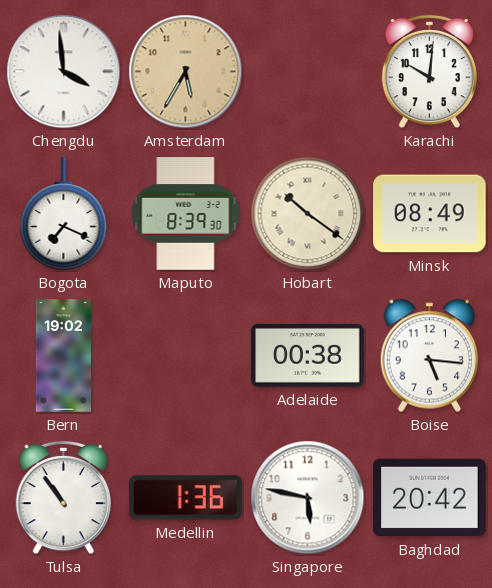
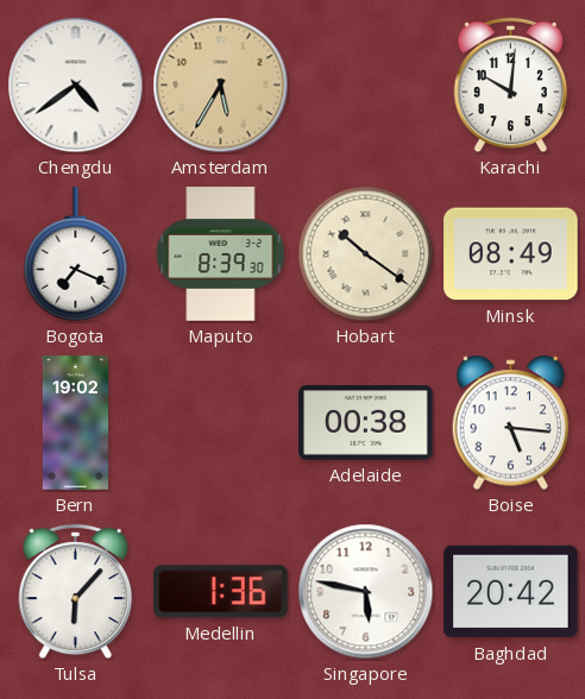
Chengdu: 3:59 -> 4:39 (76, 86)
Tulsa: 10:54 -> 6:07 (76, 592)
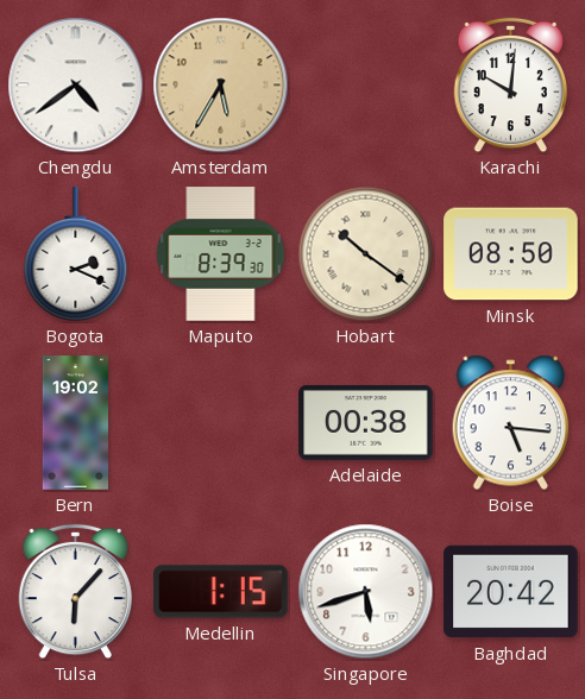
Bogota: 7:19 -> 2:19 (76, 254)
Minsk: 08:49 -> 08:50 (511, 254)
Medellin: 1:36 -> 1:15 (221, 592)
Singapore: 5:47 -> 5:42 (366, 592)
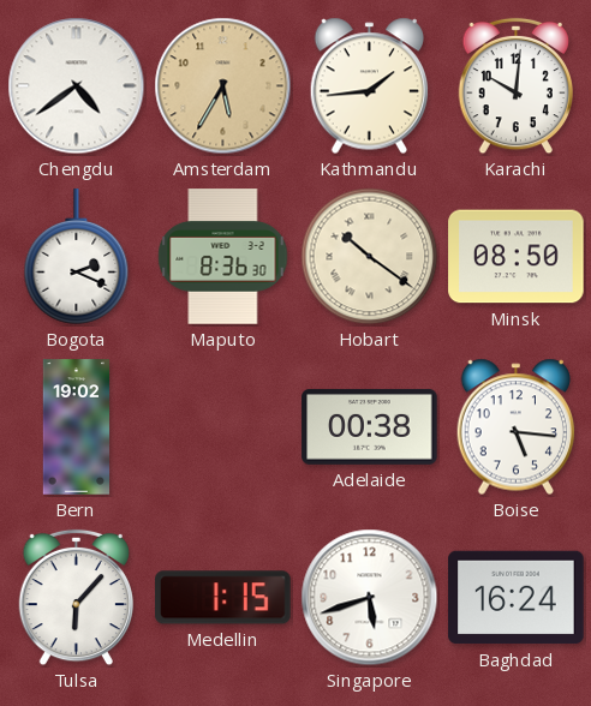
Kathmandu: none -> 1:44 (370, 86)
Maputo: 8:39 -> 8:36 (223, 257)
Baghdad: 20:42 -> 16:24 (517, 598)
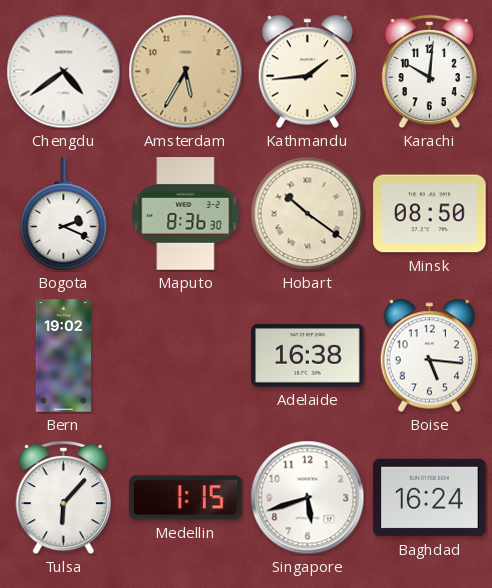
Adelaide: 00:38 -> 16:38 (308, 355)
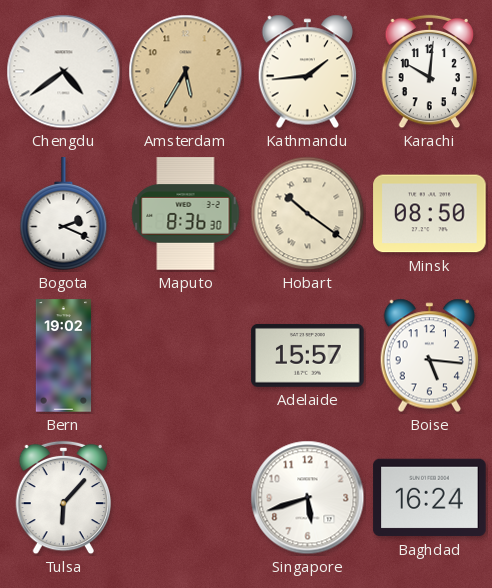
Adelaide: 16:38 -> 15:57 (308, 355)
Medellin: 1:15 -> none (186, 498)
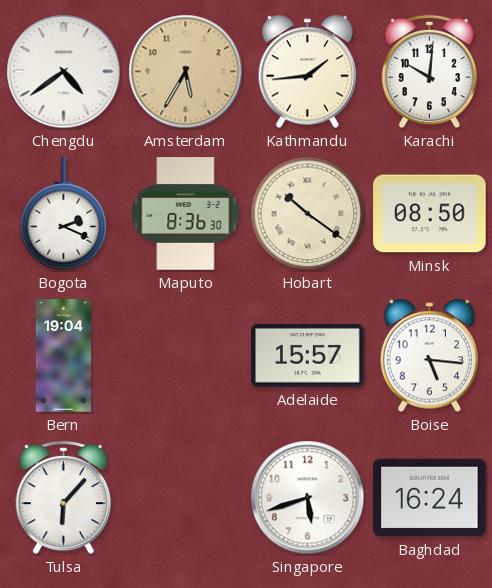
Bern: 19:02 -> 19:04 (64, 356)
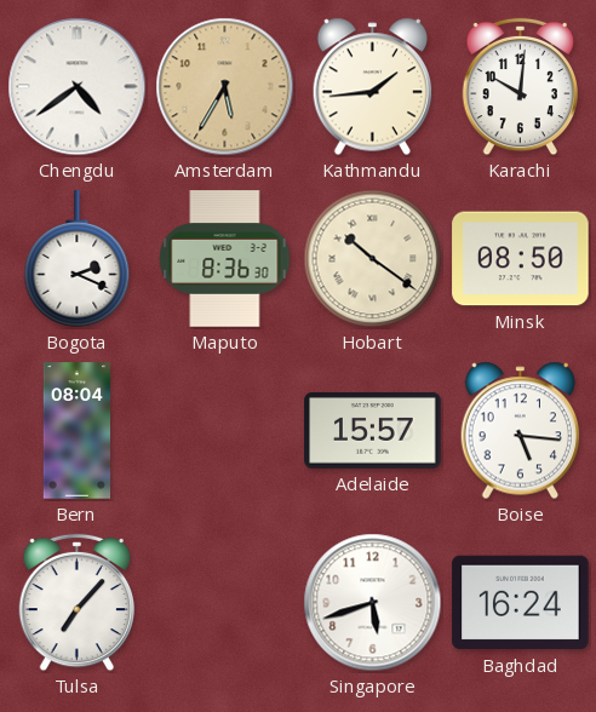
Bern: 19:04 -> 08:04 (78, 431)
Tulsa: 6:07 -> 7:07 (78, 603)
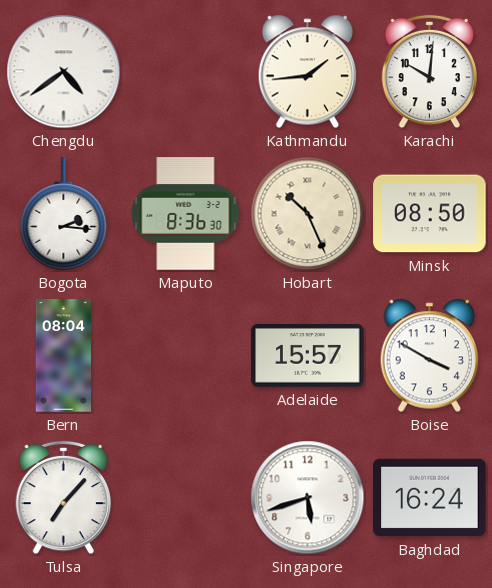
Amsterdam: 5:35 -> none (225, 87)
Bogota: 2:19 -> 2:16 (64, 214)
Hobart: 10:21 -> 10:26 (308, 214)
Boise: 5:16 -> 3:50 (430, 356)
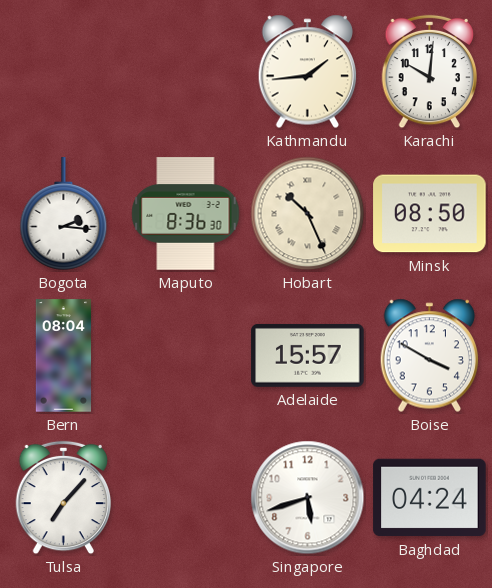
Chengdu: 4:39 -> none (64, 72)
Baghdad: 16:24 -> 04:24 (430, 498)
